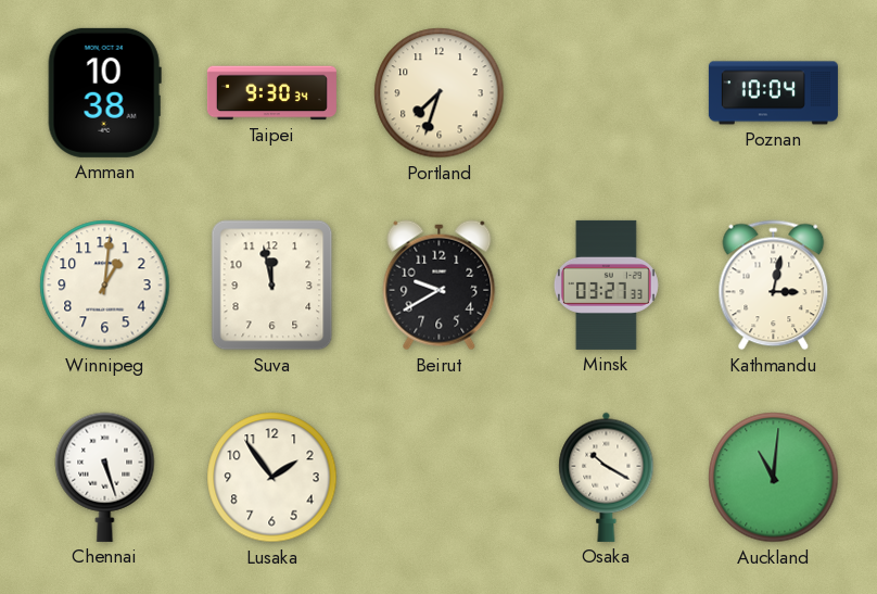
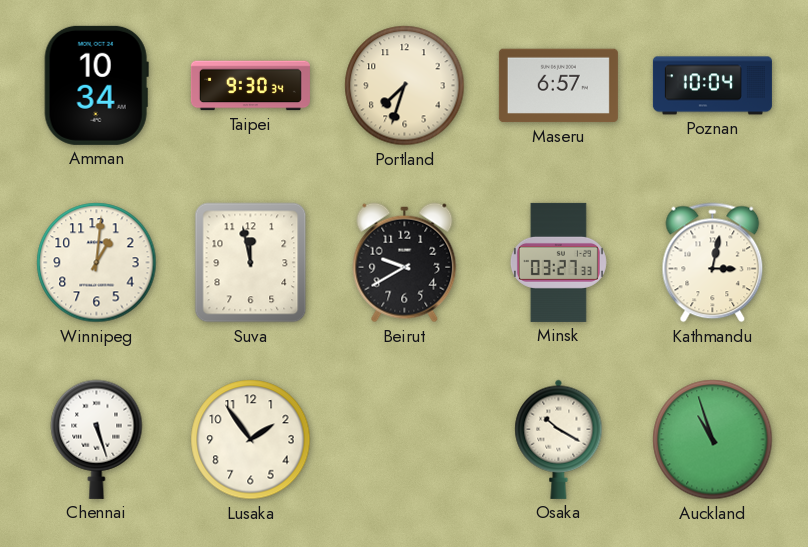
Amman: 10:38 -> 10:34 (96, 85)
Maseru: none -> 6:57 (558, 86)
Auckland: 11:01 -> 10:57 (713, 440)
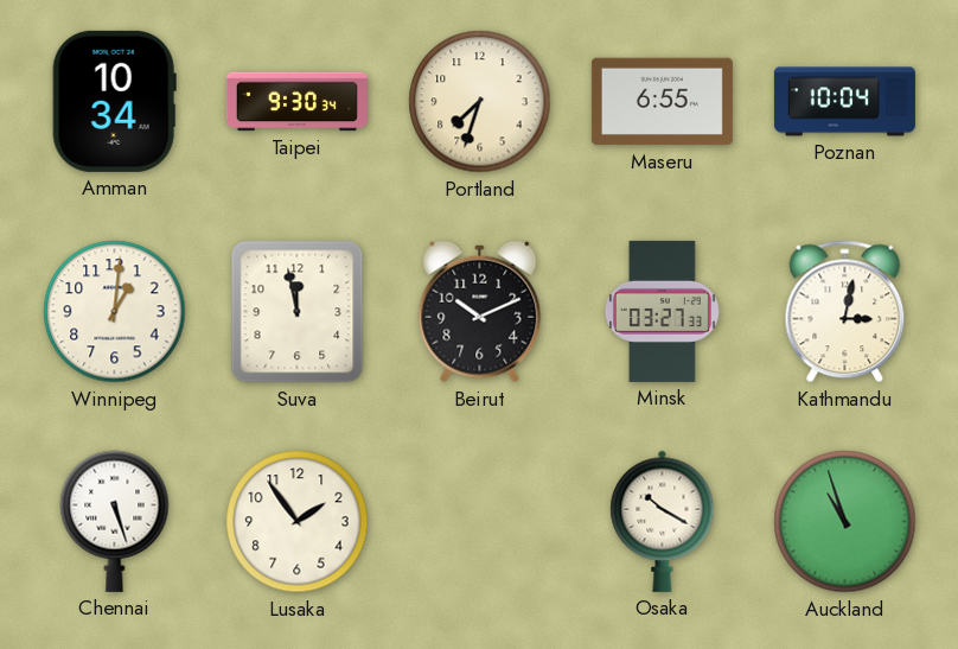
Maseru: 6:57 -> 6:55 (662, 102)
Beirut: 9:40 -> 10:11 (480, 312)
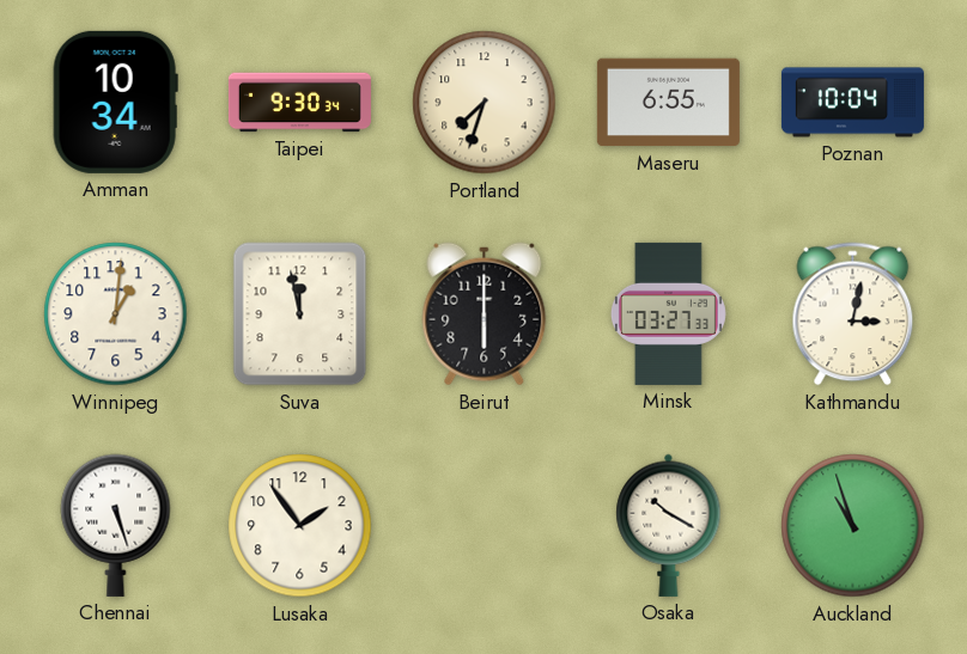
Beirut: 10:11 -> 6:00 (485, 314)
